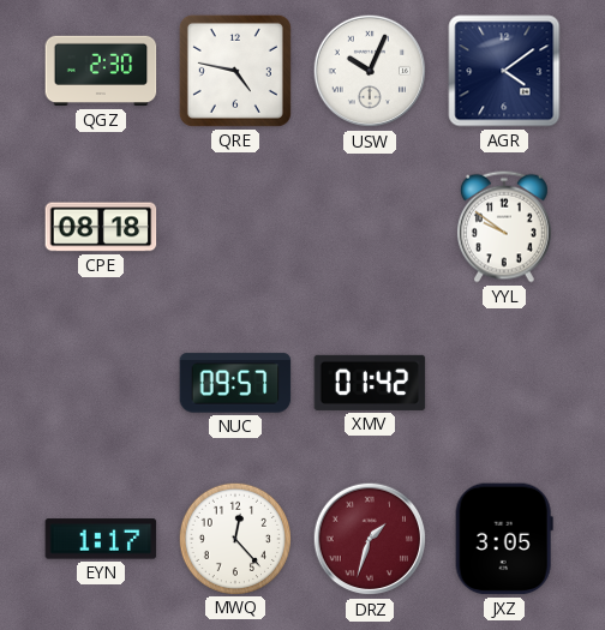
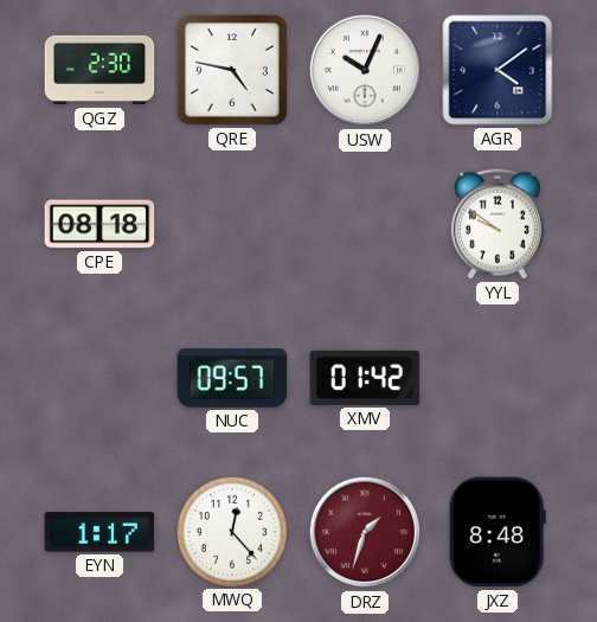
JXZ: 3:05 -> 8:48 (497, 532)
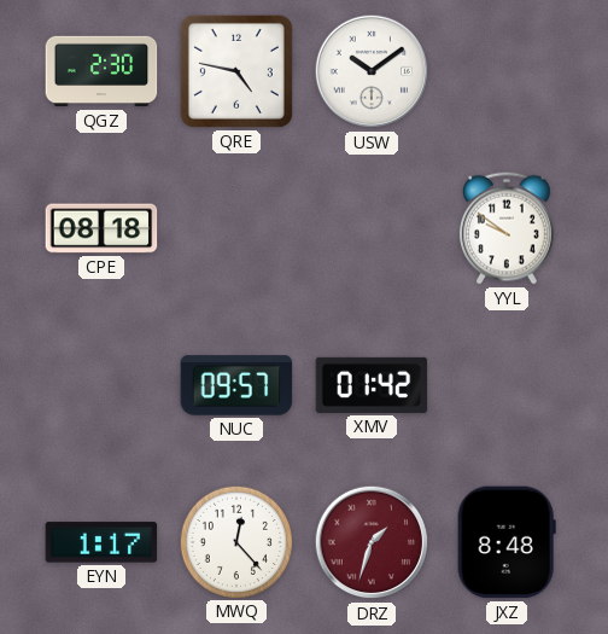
USW: 10:04 -> 10:09 (372, 71)
AGR: 4:09 -> none (497, 70)
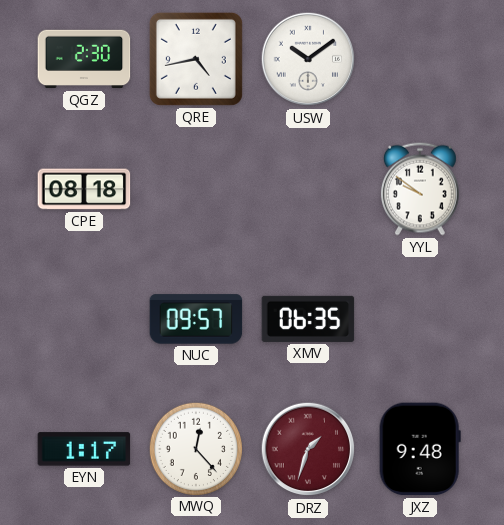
QRE: 4:47 -> 4:43 (196, 59)
XMV: 01:42 -> 06:35 (308, 319)
JXZ: 8:48 -> 9:48 (420, 449)
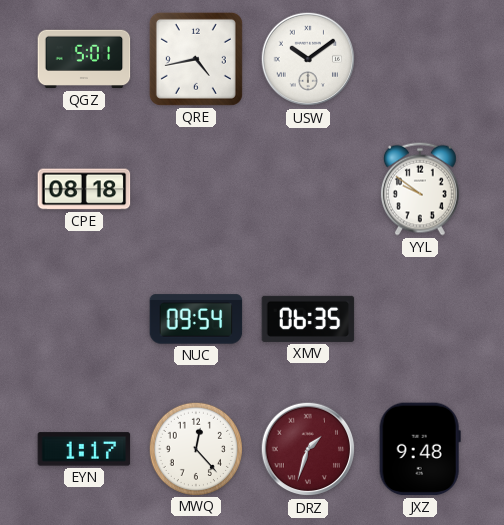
QGZ: 2:30 -> 5:01 (84, 59)
NUC: 09:57 -> 09:54 (196, 319)
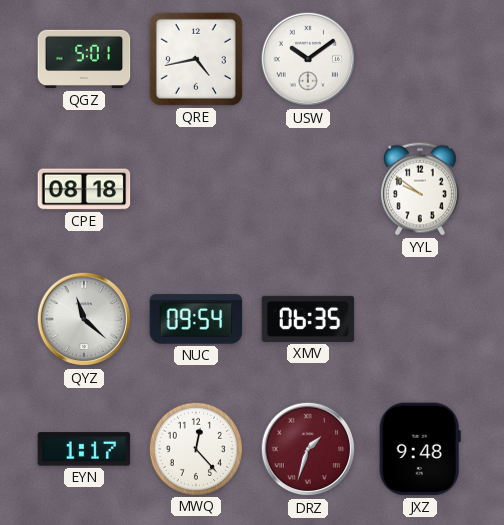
QYZ: none -> 11:22 (84, 319)
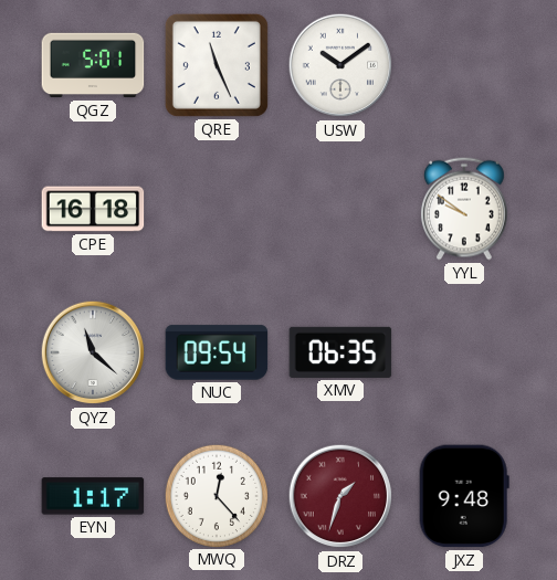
QRE: 4:43 -> 11:26 (217, 65)
CPE: 08:18 -> 16:18 (93, 209)
